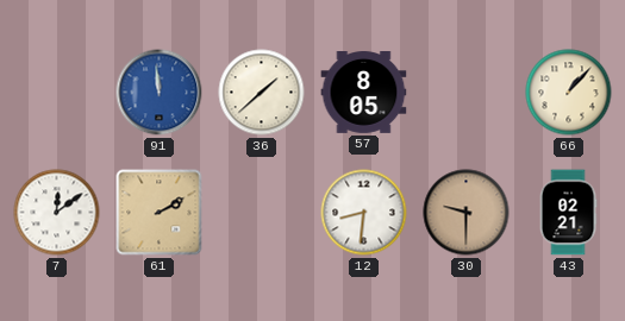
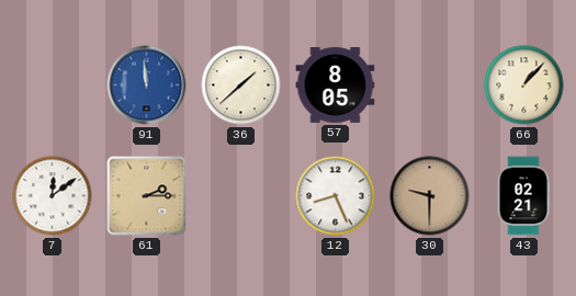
61: 2:10 -> 2:15 (147, 196)
12: 8:31 -> 8:26 (336, 196)
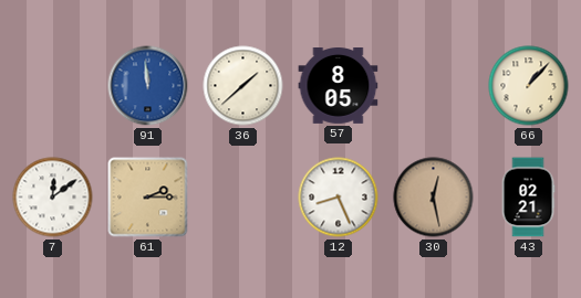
30: 9:30 -> 12:28 (434, 198)
